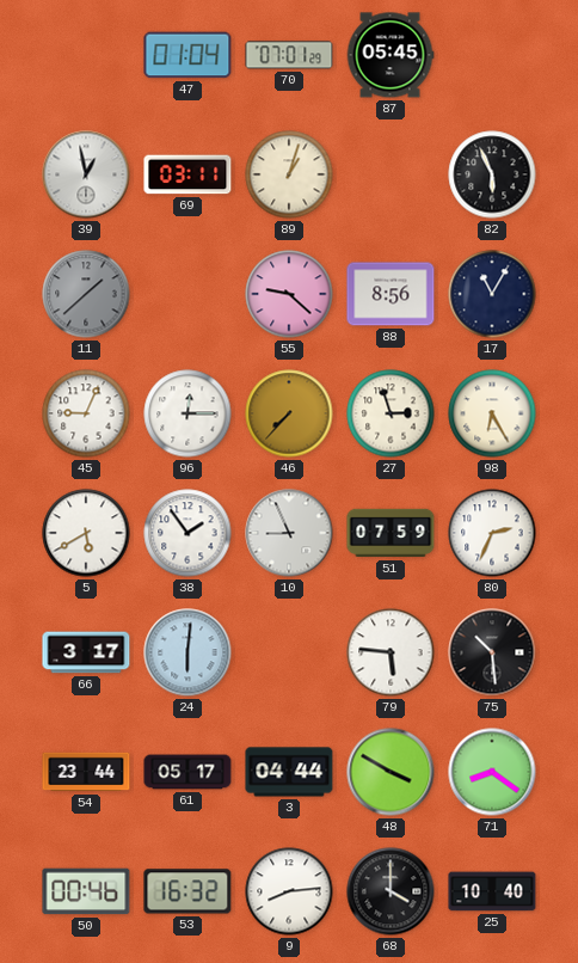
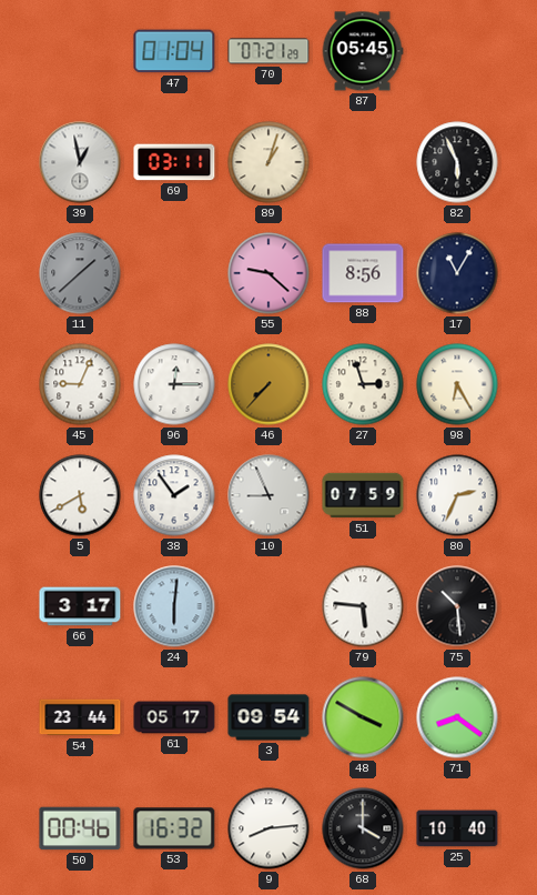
70: 07:01 -> 07:21 (268, 51)
3: 04:44 -> 09:54 (268, 717)
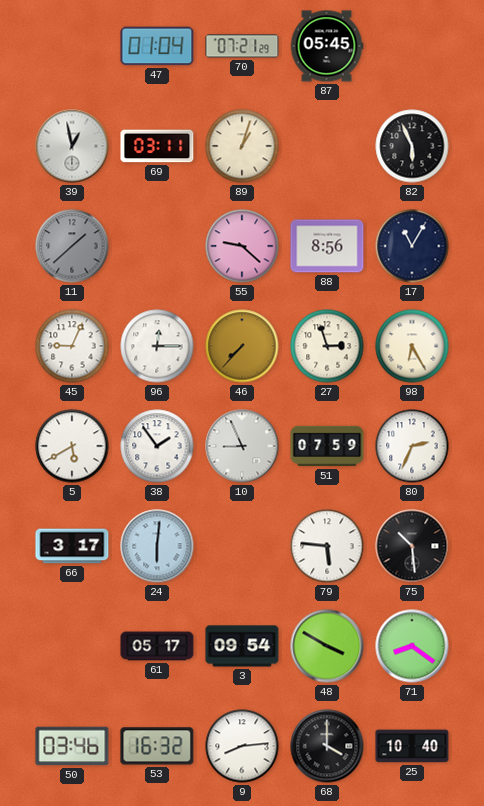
54: 23:44 -> none (80, 717)
50: 00:46 -> 03:46 (72, 746)
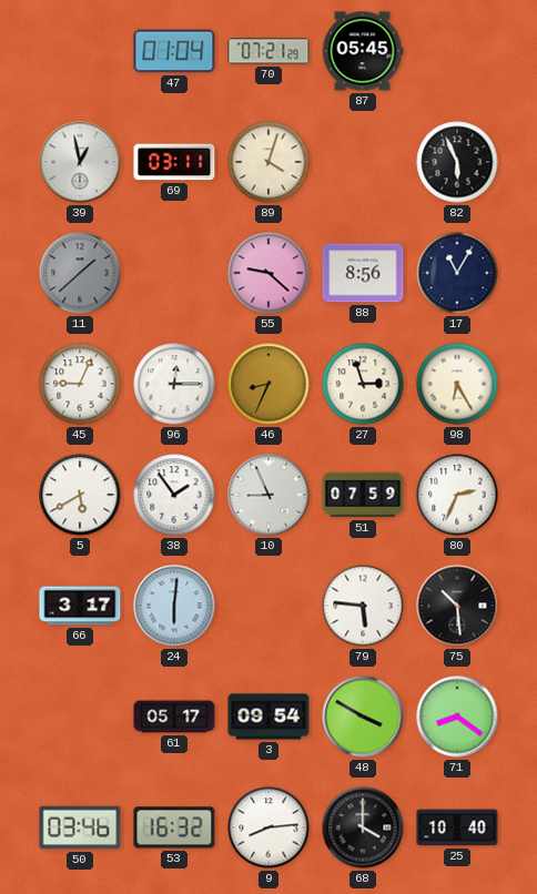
89: 1:03 -> 4:03 (268, 162)
46: 7:37 -> 8:34 (268, 384)
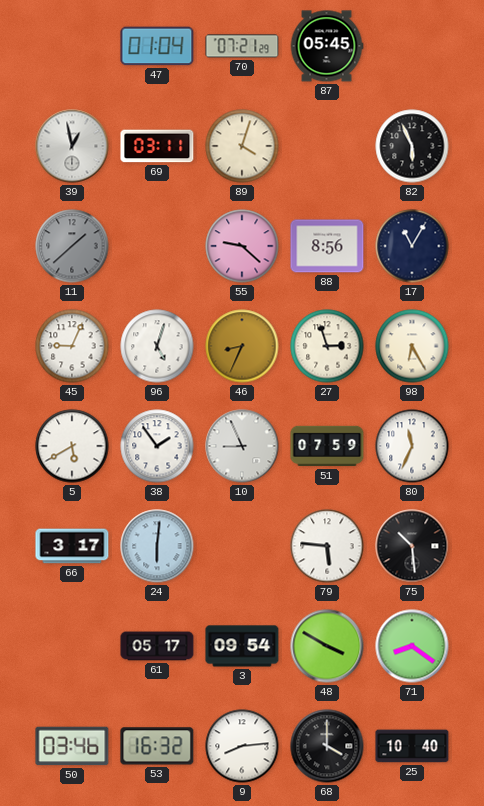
96: 12:15 -> 5:03 (157, 346)
80: 2:34 -> 11:34 (412, 446)
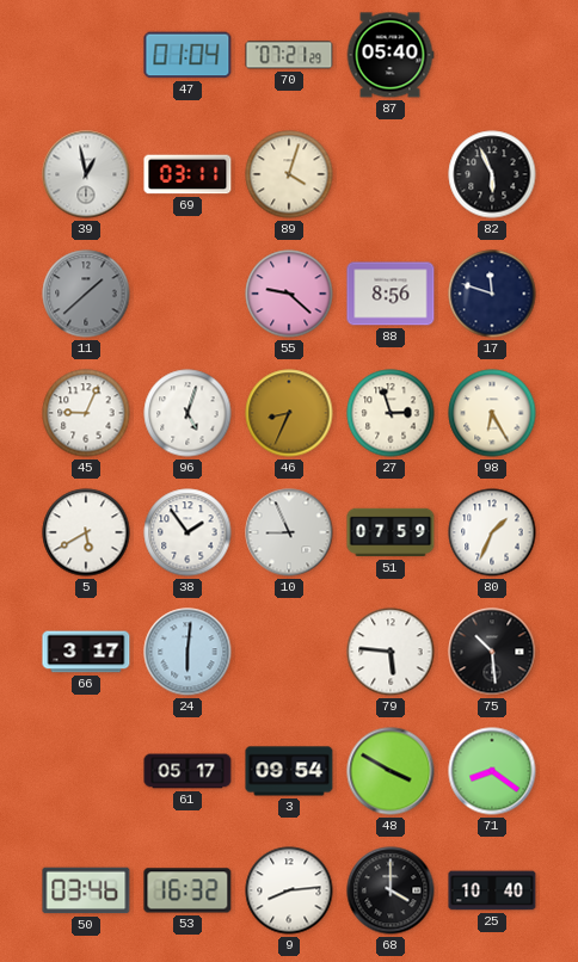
87: 05:45 -> 05:40 (391, 55)
17: 11:05 -> 11:48 (492, 294)
80: 11:34 -> 1:34 (492, 532)
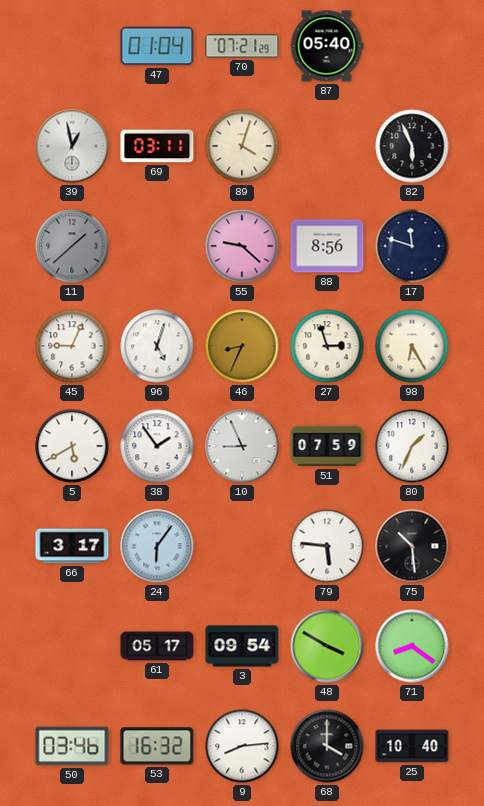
24: 6:01 -> 6:06 (157, 546)
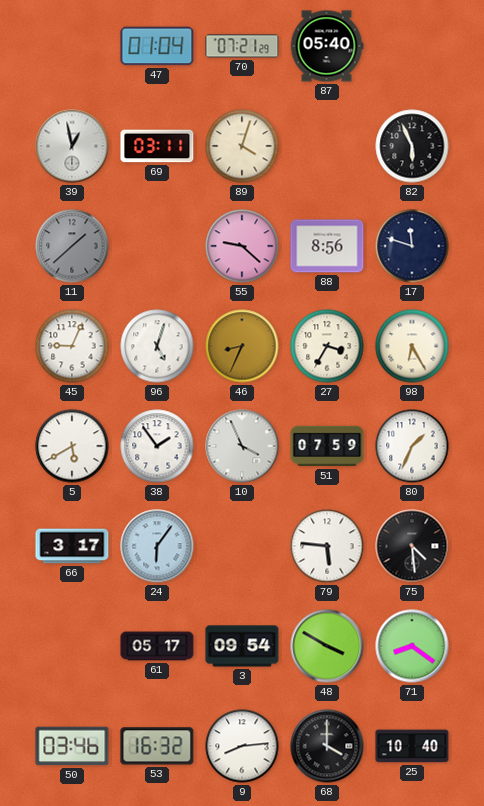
27: 2:57 -> 3:35 (327, 346)
10: 8:56 -> 3:56 (242, 446)
75: 10:29 -> 4:29 (412, 546)
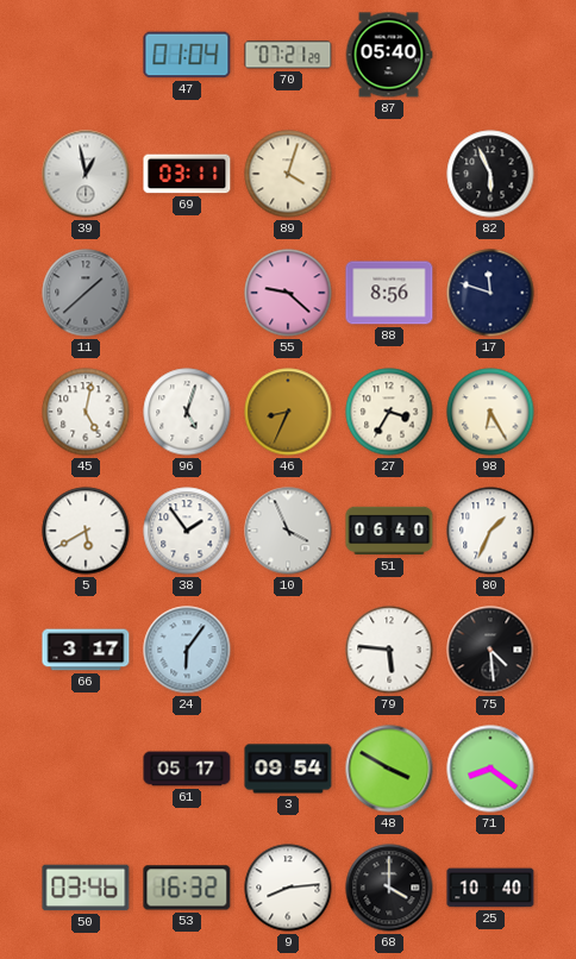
45: 9:04 -> 5:02 (86, 412)
51: 07:59 -> 06:40 (389, 531)
